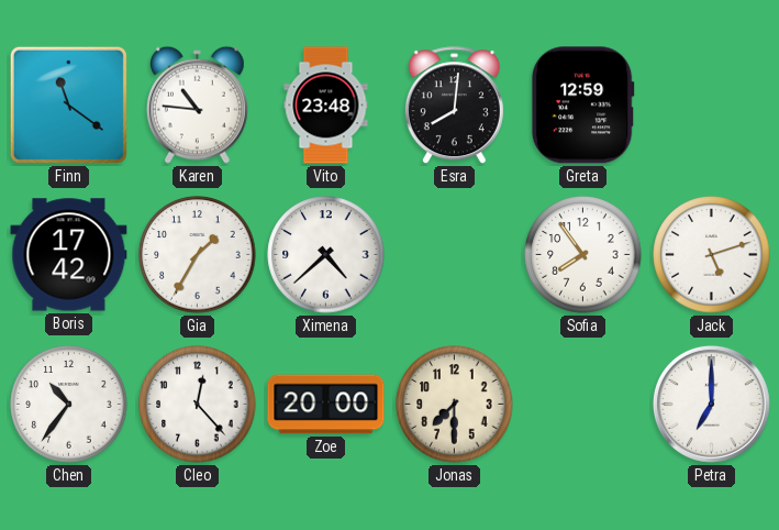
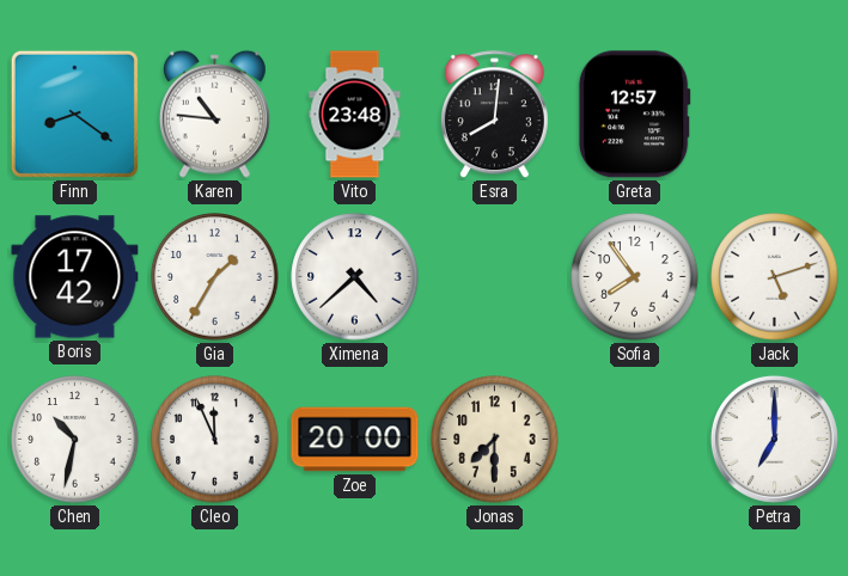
Finn: 11:21 -> 8:21 (74, 114)
Greta: 12:59 -> 12:57 (634, 115)
Chen: 10:36 -> 10:32 (75, 440)
Cleo: 12:23 -> 11:56 (215, 440)
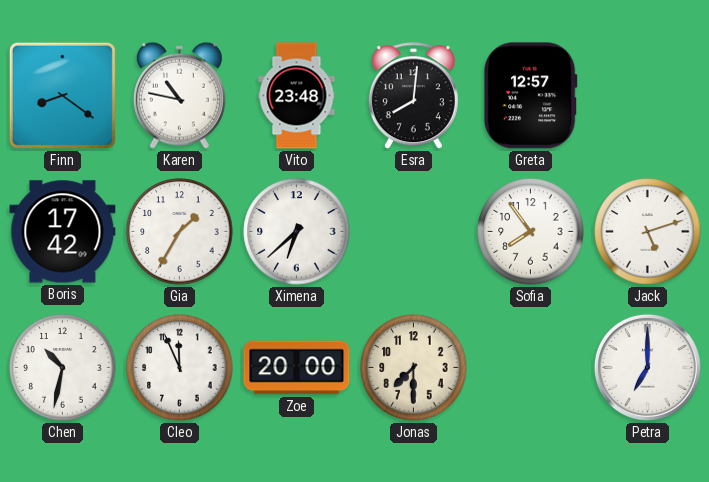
Karen: 10:46 -> 10:47 (179, 95)
Ximena: 4:38 -> 6:38 (297, 232)
